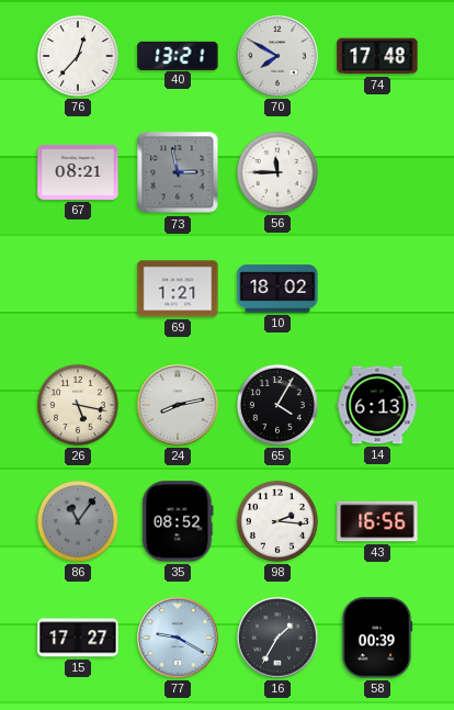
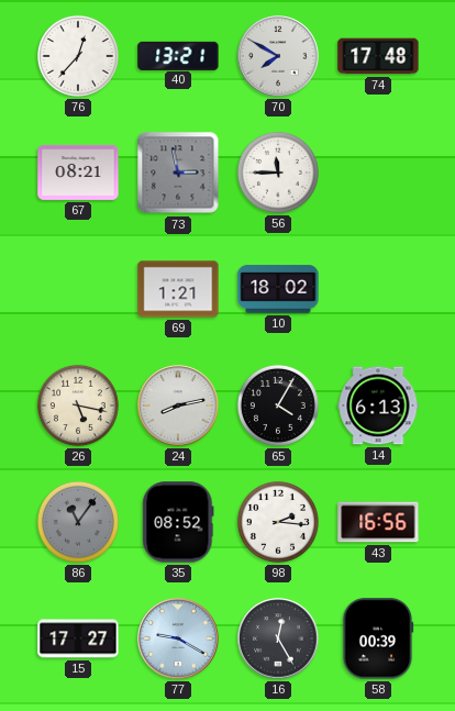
16: 1:35 -> 12:25 (278, 638)
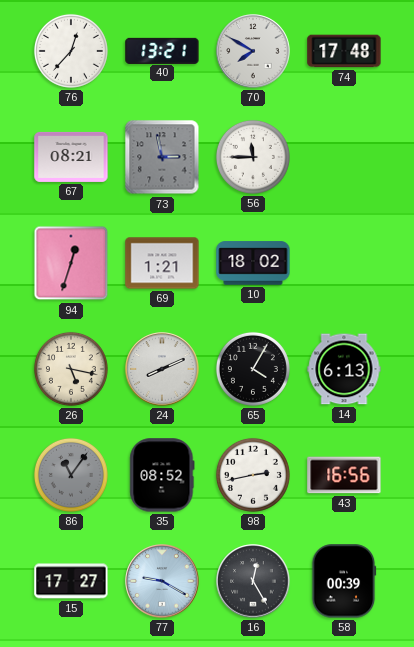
94: none -> 12:33 (71, 263)
24: 8:13 -> 8:11 (162, 369)
98: 2:16 -> 2:43 (253, 475)
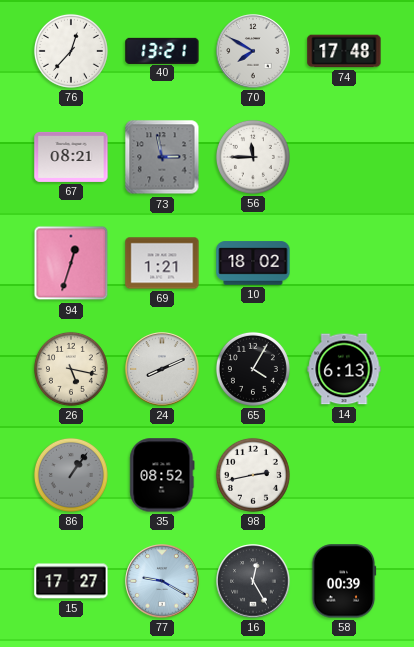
86: 11:06 -> 1:06 (71, 475)
43: 16:56 -> none (344, 475)
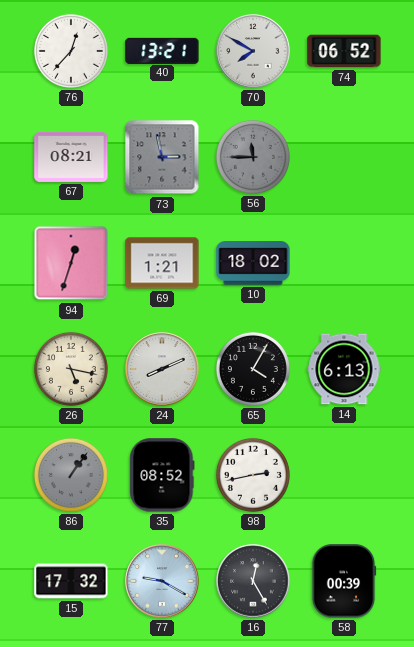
74: 17:48 -> 06:52 (344, 51)
56 dial: white -> grey (253, 157)
15: 17:27 -> 17:32 (71, 581)
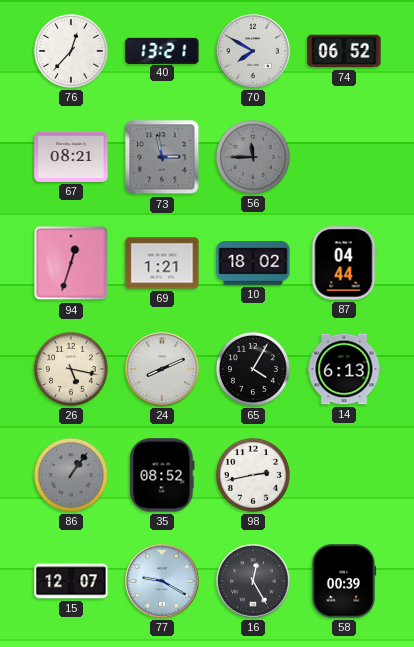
87: none -> 04:44 (344, 263)
15: 17:32 -> 12:07 (71, 581)
